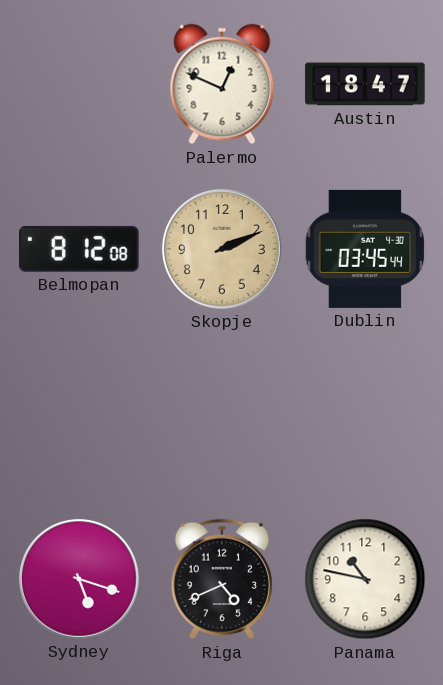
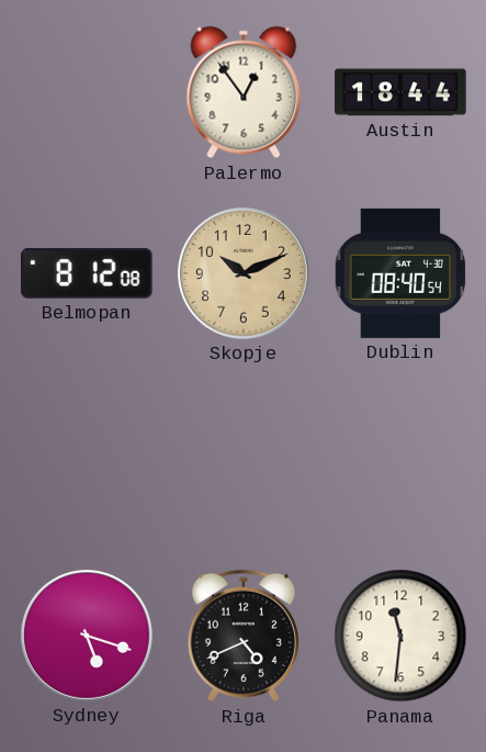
Palermo: 12:49 -> 12:54 (244, 92)
Austin: 18:47 -> 18:44 (400, 92)
Skopje: 2:11 -> 10:11 (244, 273)
Dublin: 03:45 -> 08:40 (400, 273)
Panama: 10:47 -> 11:31 (400, 636)
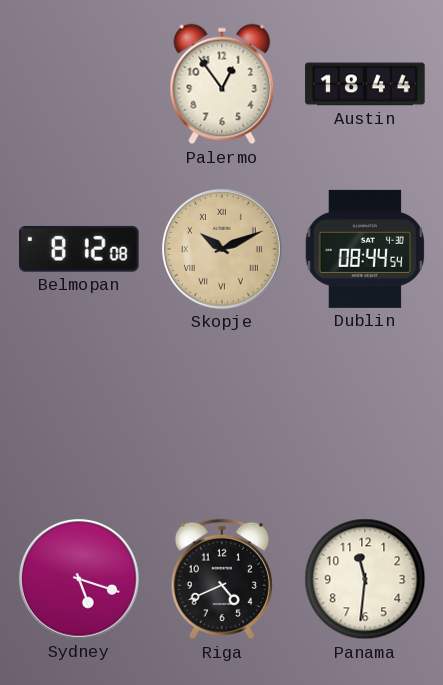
Skopje numerals: Arabic -> Roman (222, 249)
Dublin: 08:40 -> 08:44 (365, 249)
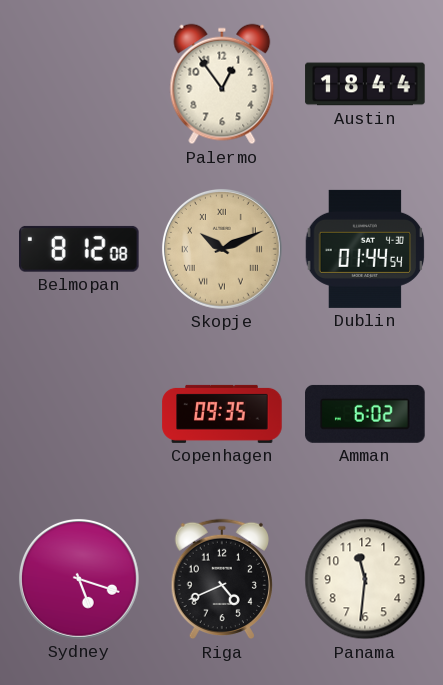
Dublin: 08:44 -> 01:44 (365, 249)
Copenhagen: none -> 09:35 (222, 414)
Amman: none -> 6:02 (365, 414)
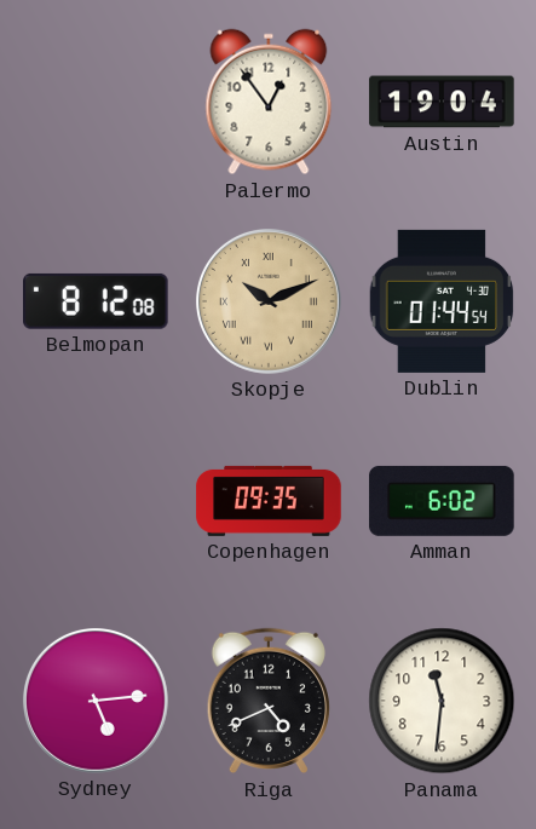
Austin: 18:44 -> 19:04 (442, 102)
Sydney: 5:18 -> 5:14 (96, 701)
